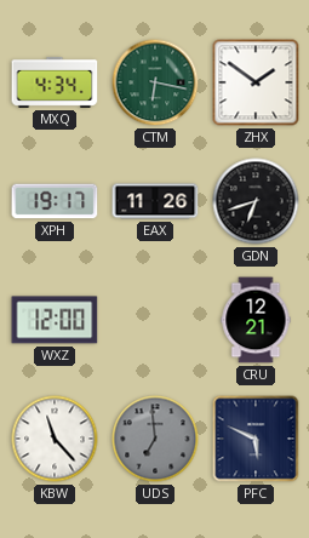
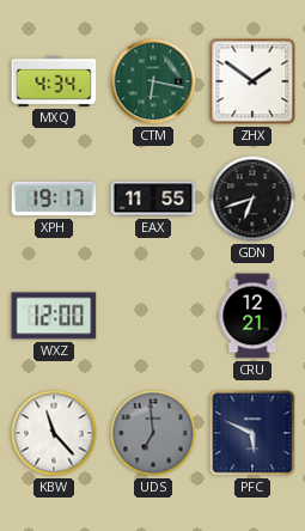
EAX: 11:26 -> 11:55 (153, 199)
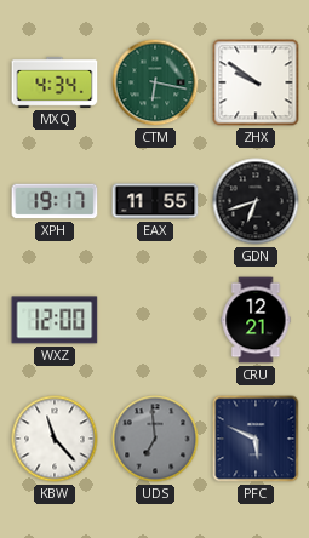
ZHX: 1:51 -> 9:51 (256, 82)
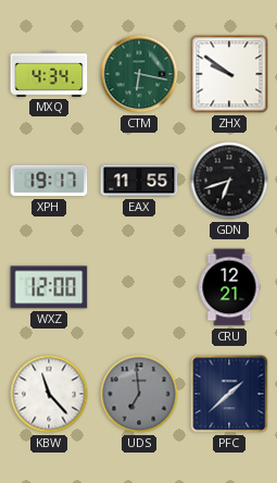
PFC: 5:49 -> 1:38 (229, 394)
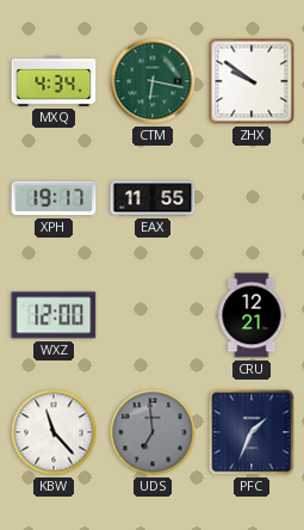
GDN: 6:42 -> none (229, 181)
PFC: 1:38 -> 1:34 (252, 432)
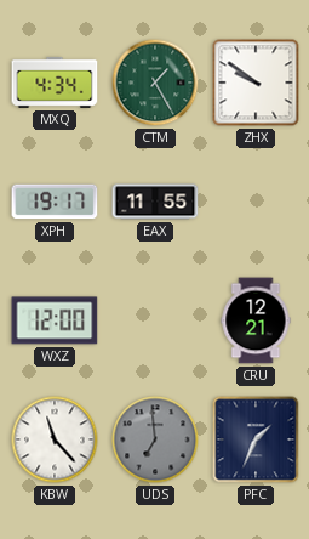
CTM: 6:17 -> 1:25 (155, 83)
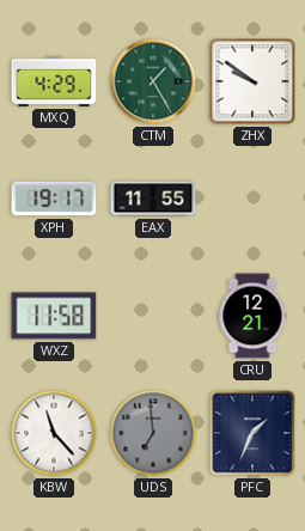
MXQ: 4:34 -> 4:29 (54, 81)
WXZ: 12:00 -> 11:58 (54, 316)
